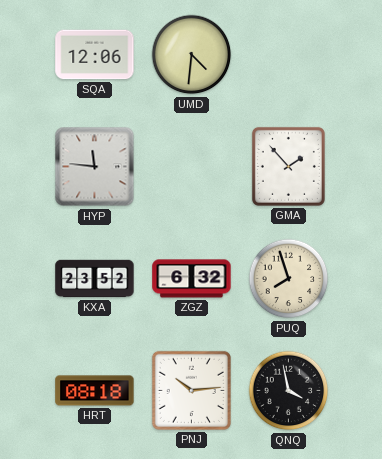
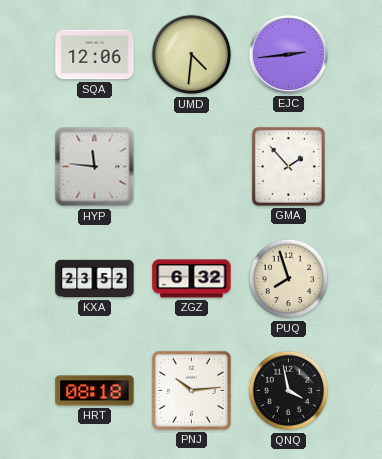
EJC: none -> 2:44 (288, 54)
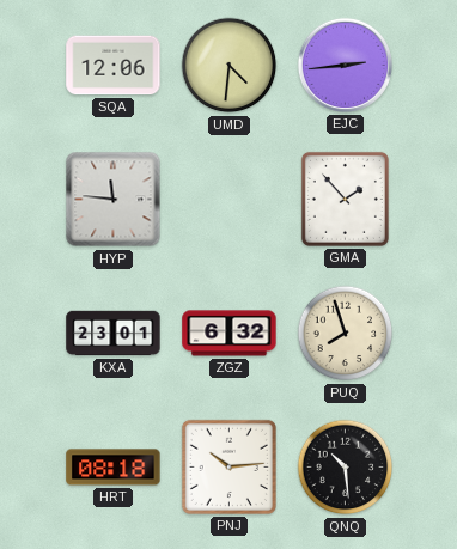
KXA: 23:52 -> 23:01 (114, 334)
QNQ: 3:58 -> 10:29 (346, 468)
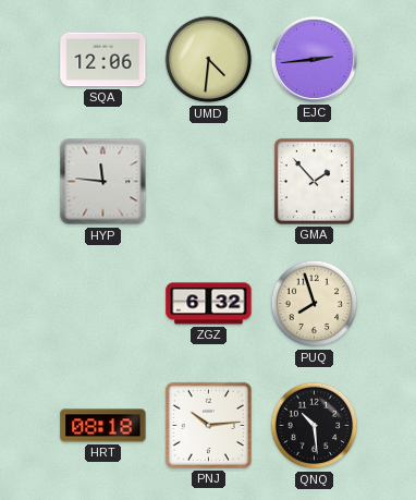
KXA: 23:01 -> none (114, 334)
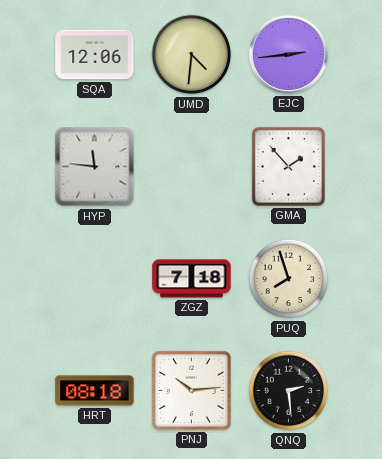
ZGZ: 6:32 -> 7:18 (192, 279)
QNQ: 10:29 -> 2:29 (289, 391)
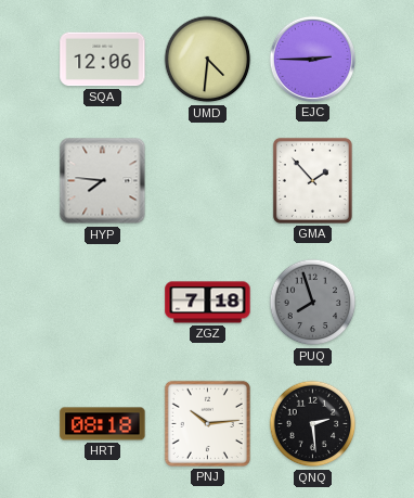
EJC: 2:44 -> 2:45 (312, 59)
HYP: 11:46 -> 7:46 (103, 181)
PUQ dial: cream -> grey (313, 303)
